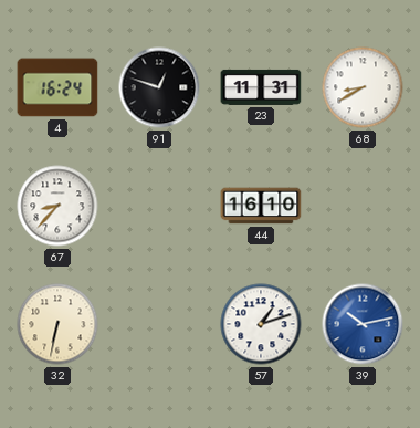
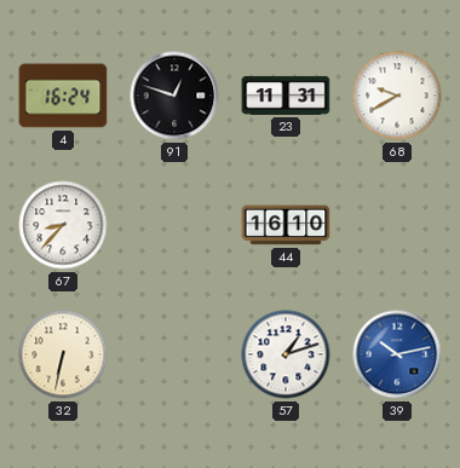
68: 8:40 -> 9:40 (397, 96)
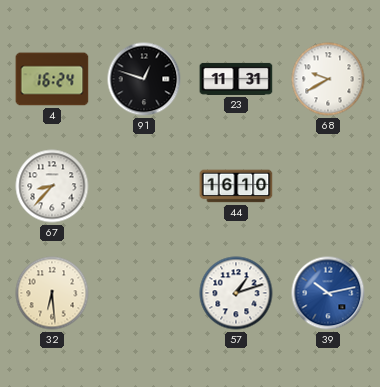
32: 6:32 -> 6:29 (52, 293)
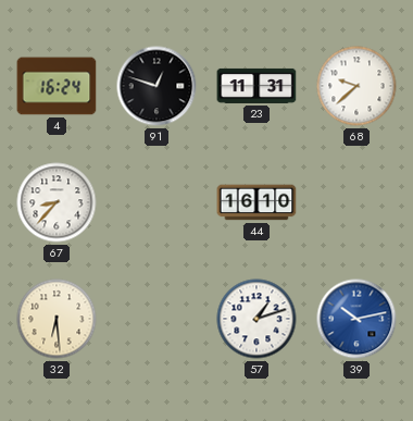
68: 9:40 -> 9:38 (356, 86)
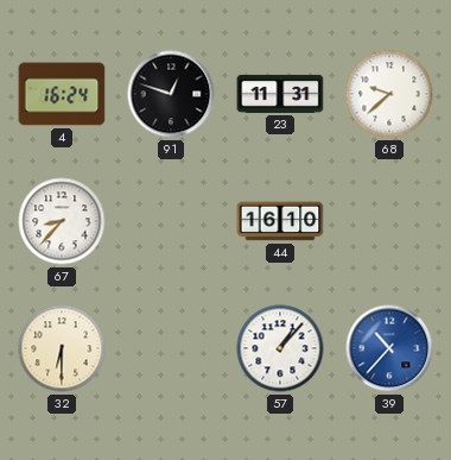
32: 6:29 -> 6:30 (62, 348)
57: 1:12 -> 1:07 (280, 348)
39: 10:13 -> 10:37 (389, 348)
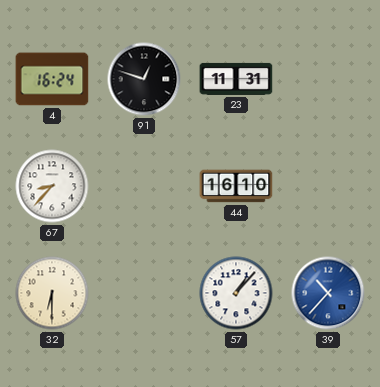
68: 9:38 -> none (389, 94)
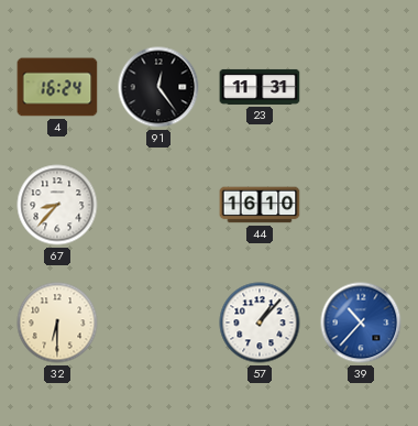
91: 12:48 -> 12:24 (158, 87)
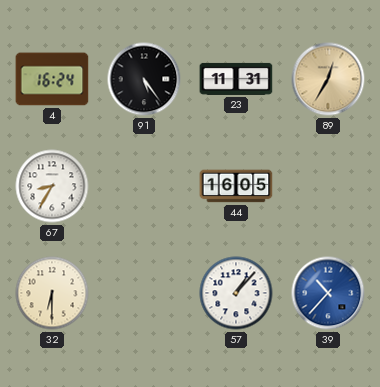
91: 12:24 -> 5:24 (144, 79)
89: none -> 12:35 (328, 79)
67: 8:37 -> 8:35 (52, 186)
44: 16:10 -> 16:05 (236, 186)
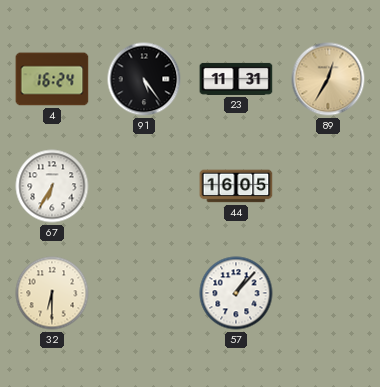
67: 8:35 -> 6:35 (52, 186)
39: 10:37 -> none (328, 293)
